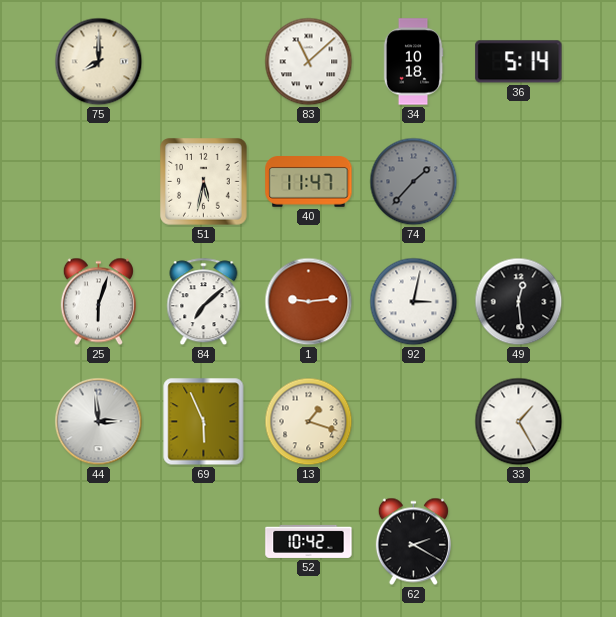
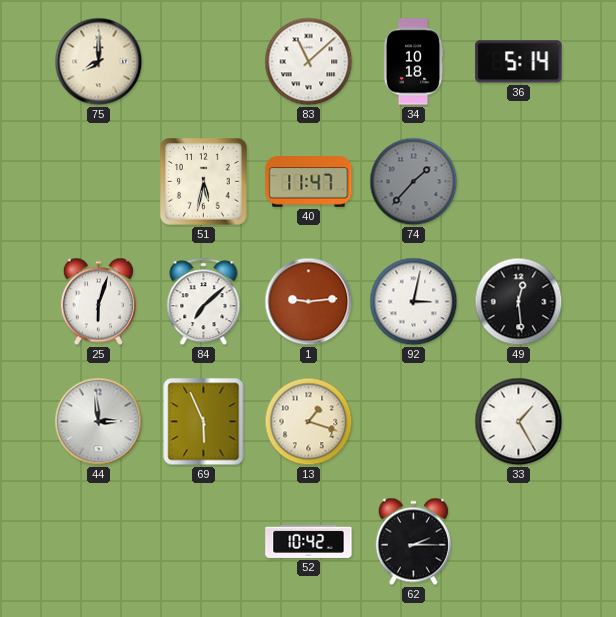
62: 2:20 -> 2:15 (413, 542)
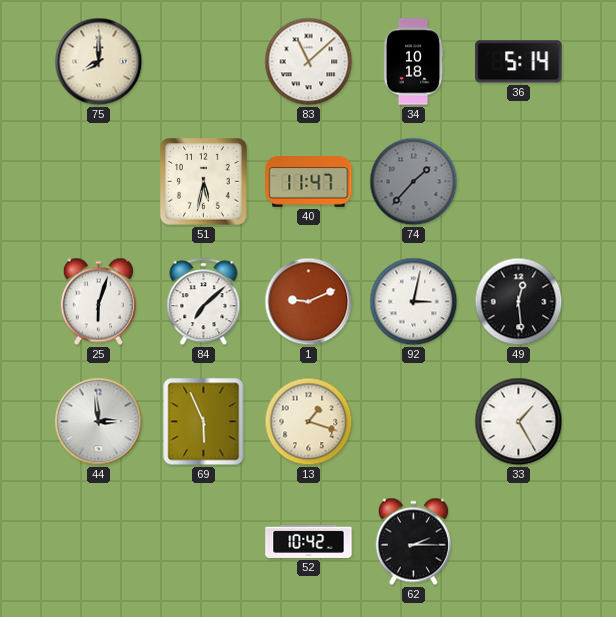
1: 9:14 -> 9:11 (309, 302)
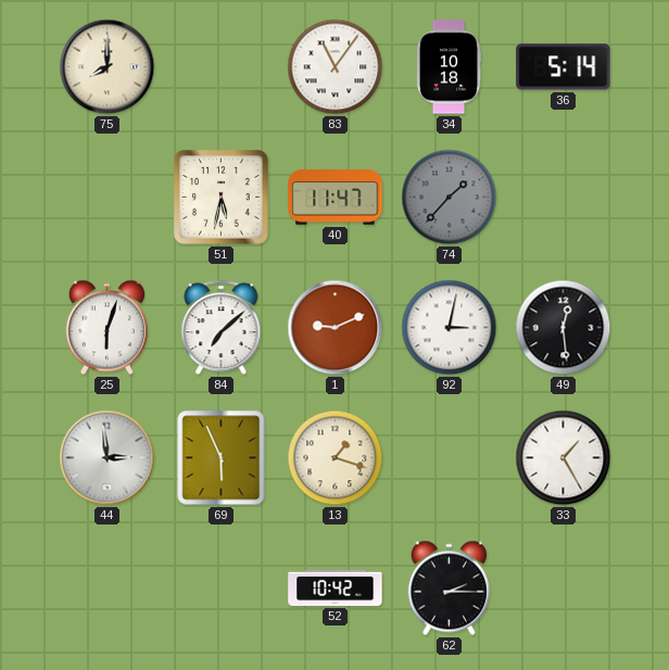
83: 11:08 -> 11:06 (336, 67)
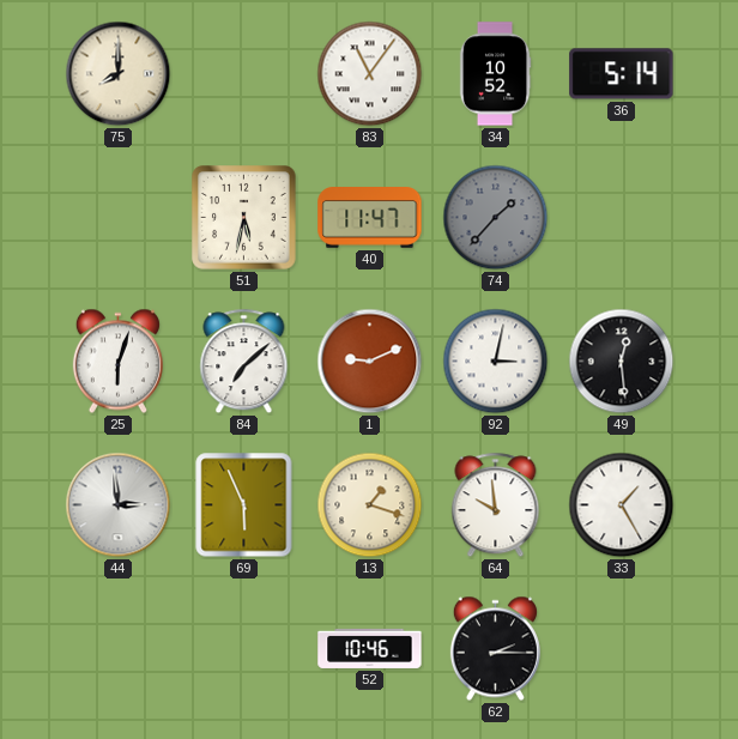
34: 10:18 -> 10:52 (495, 74)
64: none -> 9:59 (496, 505)
52: 10:42 -> 10:46 (370, 648)
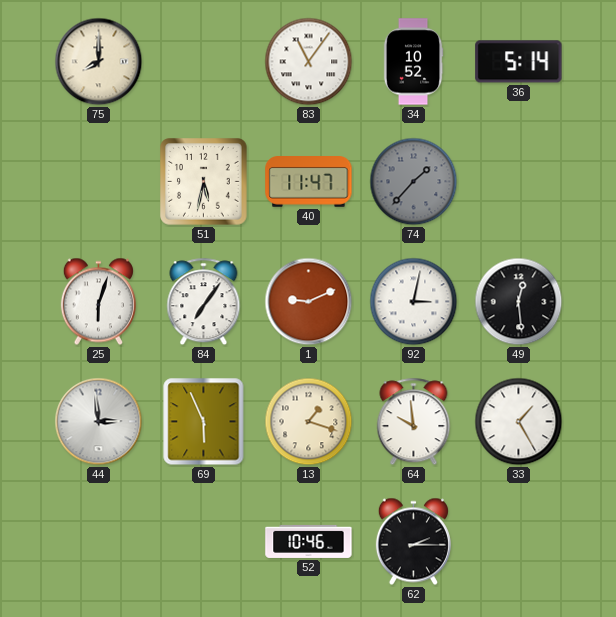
84: 7:08 -> 7:06 (204, 302)
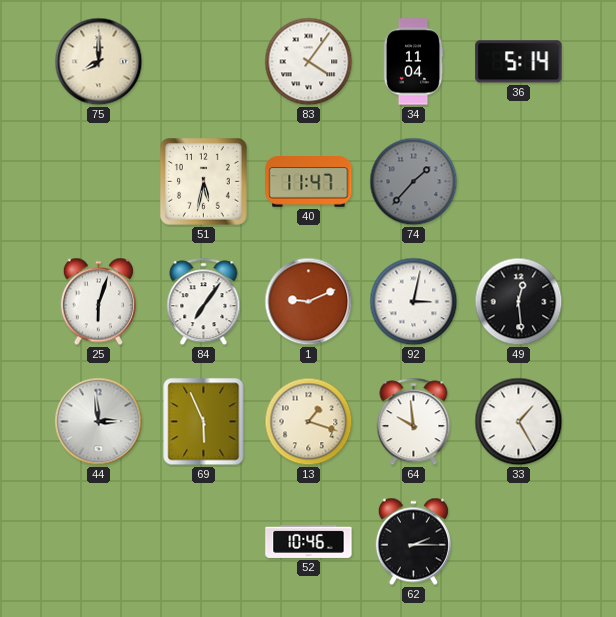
83: 11:06 -> 4:06 (309, 62)
34: 10:52 -> 11:04 (413, 62)
